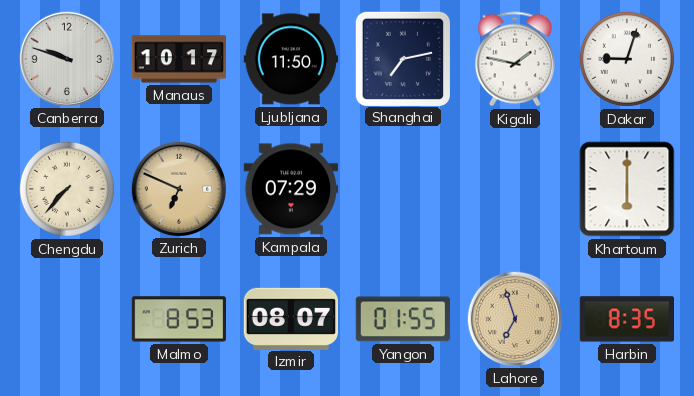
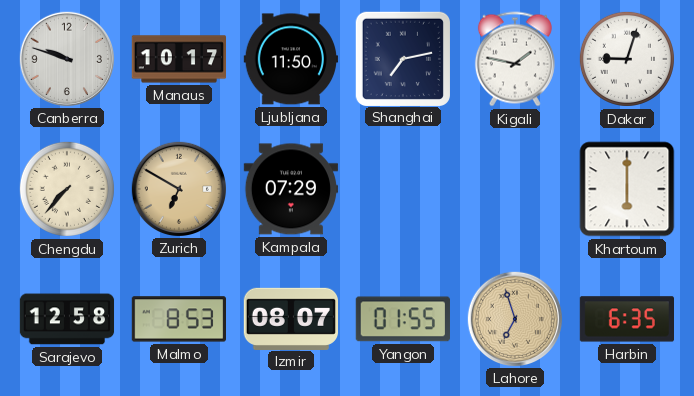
Zurich: 6:49 -> 6:50 (178, 188)
Sarajevo: none -> 12:58 (67, 319)
Harbin: 8:35 -> 6:35 (626, 319)
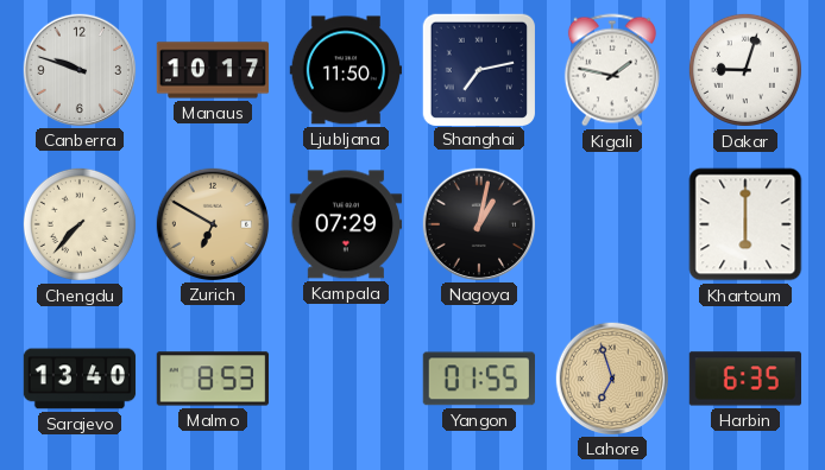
Nagoya: none -> 1:02 (478, 223)
Sarajevo: 12:58 -> 13:40 (80, 379)
Izmir: 08:07 -> none (290, 318)
